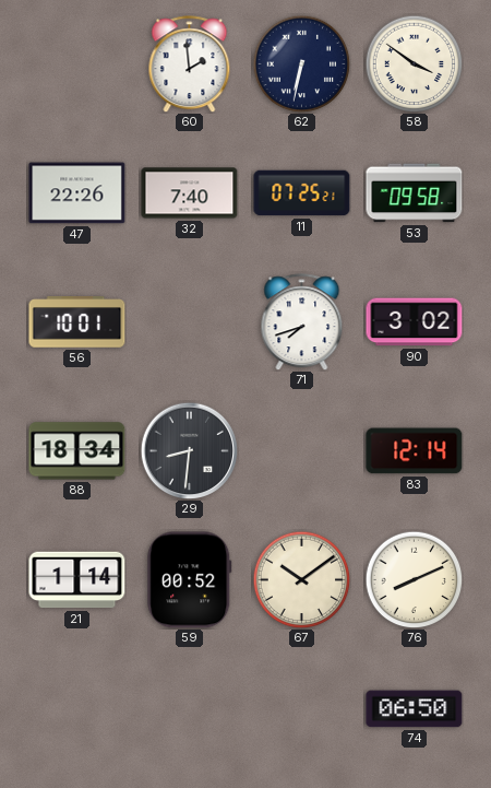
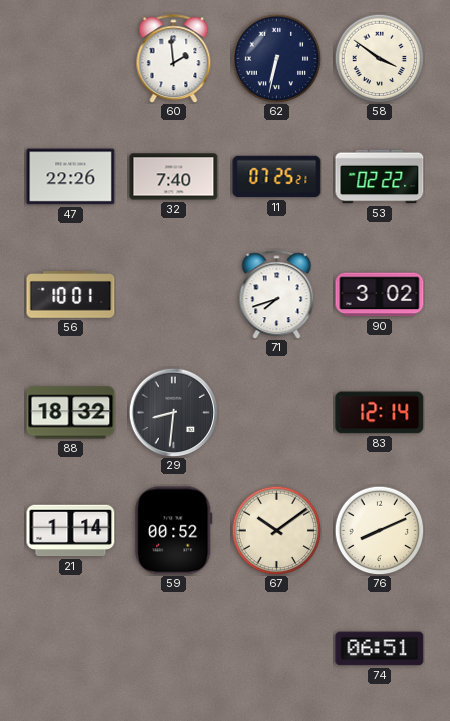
53: 09:58 -> 02:22 (380, 177)
88: 18:34 -> 18:32 (71, 413)
74: 06:50 -> 06:51 (380, 649)
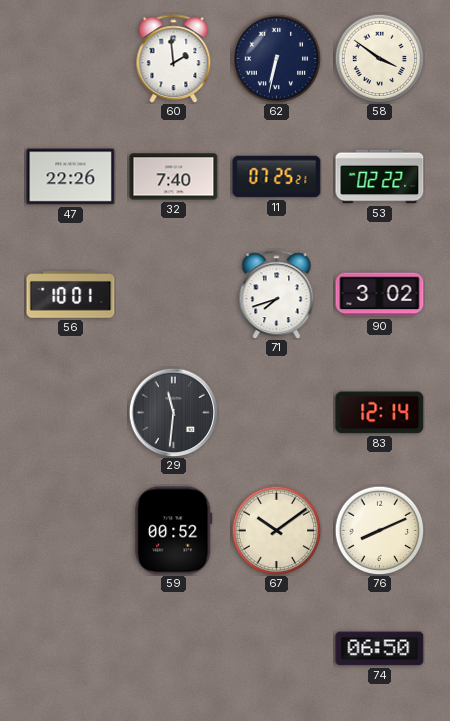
88: 18:32 -> none (71, 413)
29: 8:31 -> 11:31 (173, 412)
21: 1:14 -> none (71, 531)
74: 06:51 -> 06:50 (380, 649)
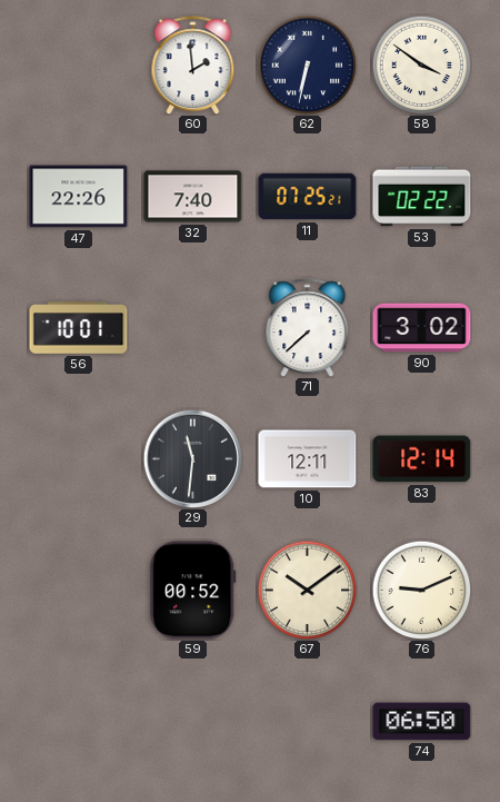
71: 7:42 -> 7:38 (308, 328)
10: none -> 12:11 (308, 459)
76: 8:11 -> 9:11 (421, 590)
